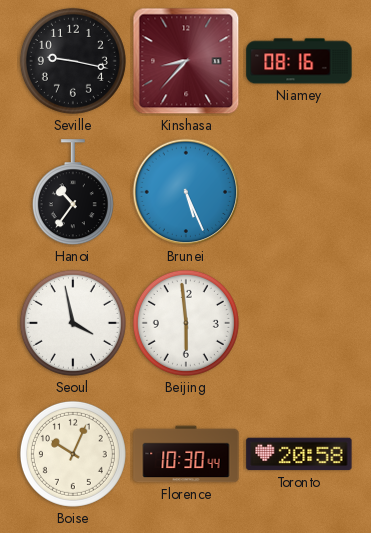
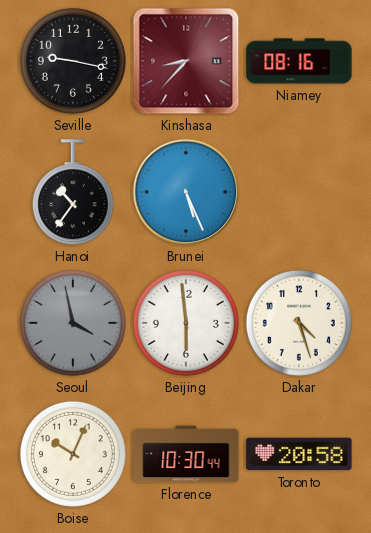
Seoul dial: white -> grey (73, 323)
Dakar: none -> 4:27 (299, 323)
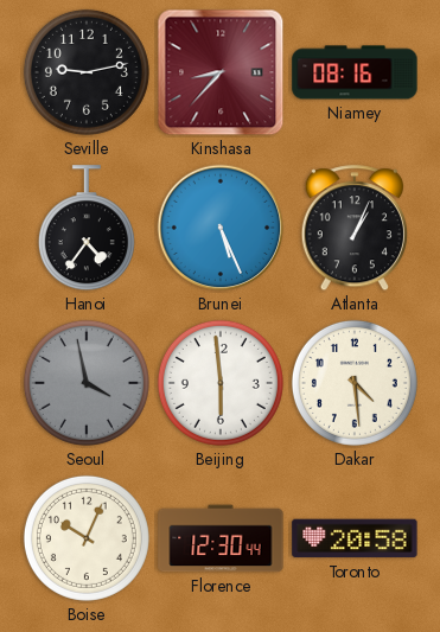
Seville: 9:17 -> 9:13 (87, 72)
Hanoi: 10:36 -> 4:36 (87, 229)
Atlanta: none -> 1:04 (355, 229)
Dakar: 4:27 -> 4:29 (355, 383)
Florence: 10:30 -> 12:30 (221, 538)
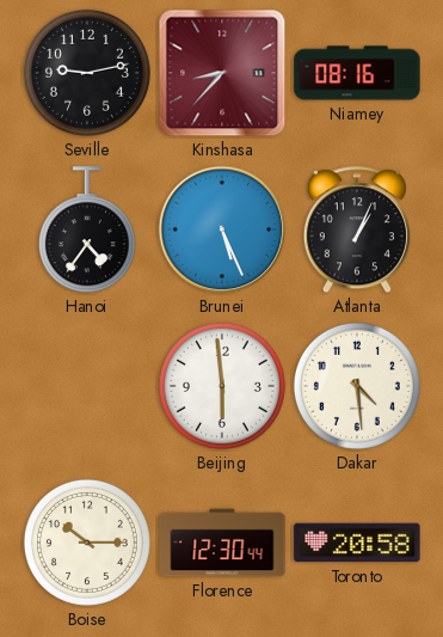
Seoul: 3:58 -> none (87, 383)
Boise: 10:04 -> 10:15 (87, 543)
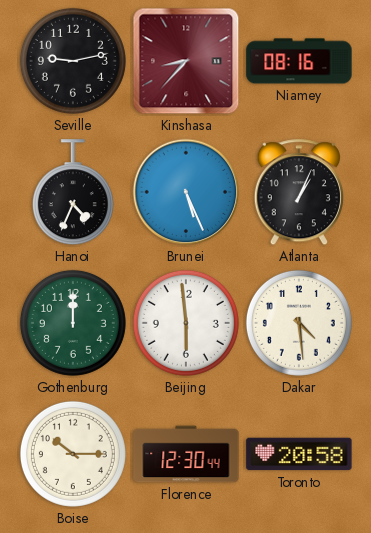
Hanoi: 4:36 -> 4:34 (73, 193)
Gothenburg: none -> 12:00 (73, 323)
